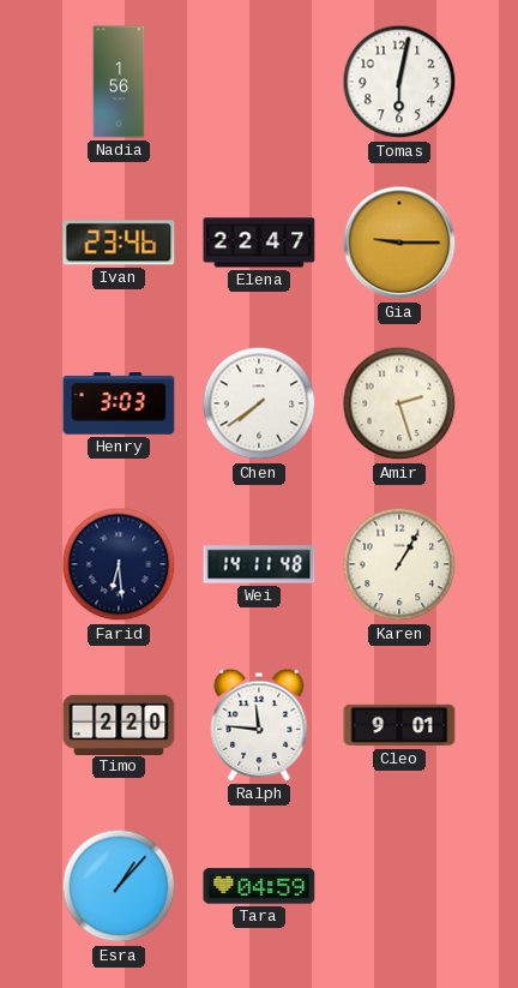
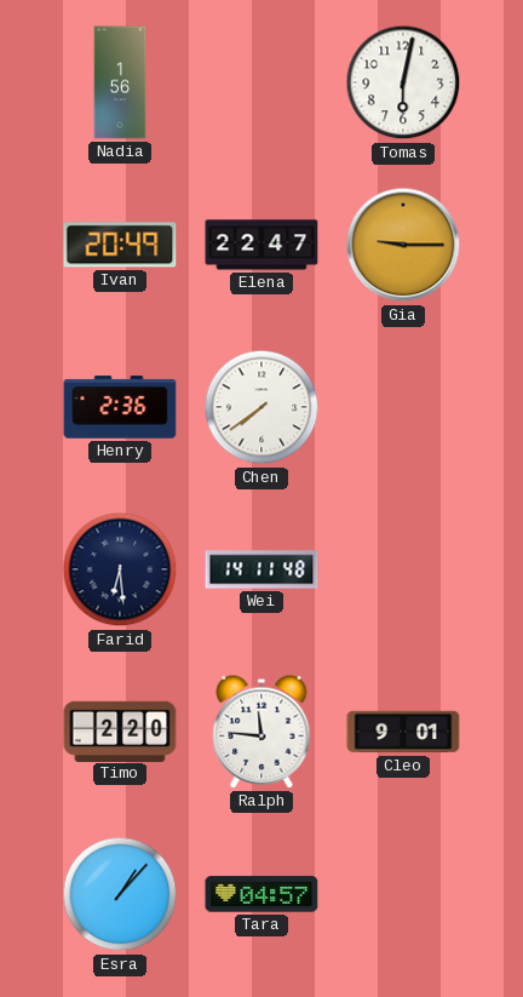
Ivan: 23:46 -> 20:49 (120, 245)
Henry: 3:03 -> 2:36 (120, 407)
Amir: 2:27 -> none (399, 403)
Karen: 1:05 -> none (399, 564)
Tara: 04:59 -> 04:57 (261, 894)
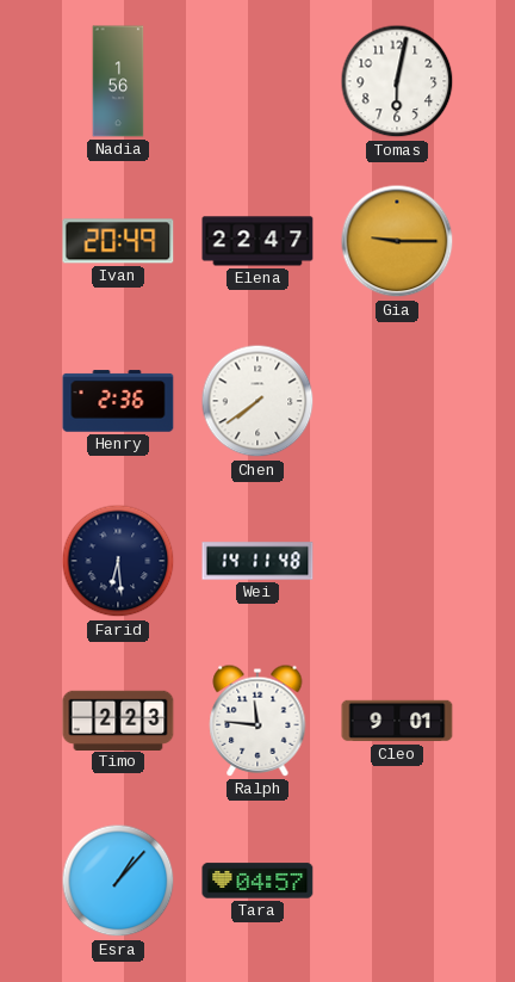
Timo: 2:20 -> 2:23 (118, 719)
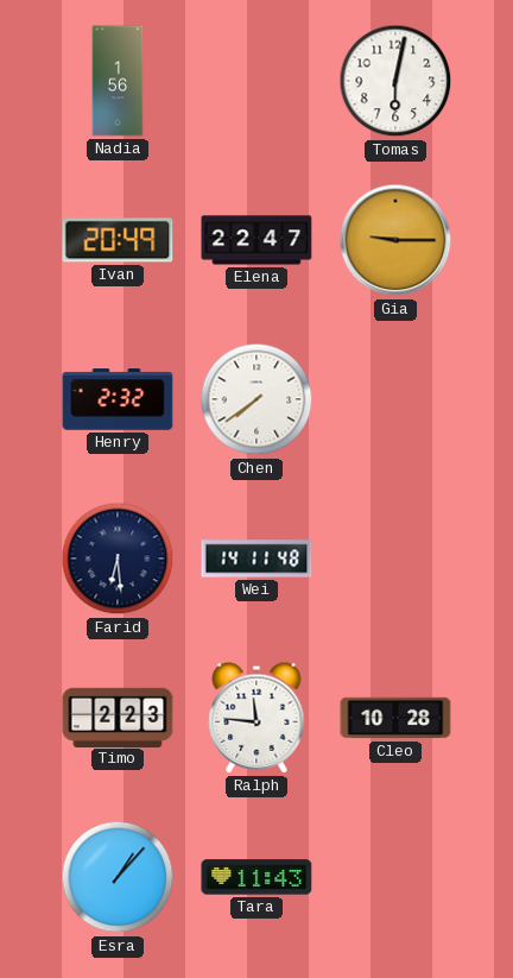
Henry: 2:36 -> 2:32 (118, 399)
Cleo: 9:01 -> 10:28 (395, 718)
Tara: 04:57 -> 11:43 (256, 877)
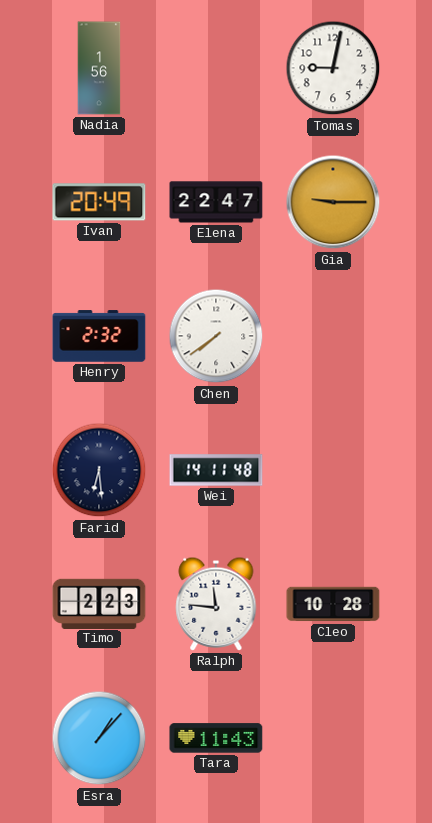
Tomas: 6:02 -> 9:02 (333, 68)
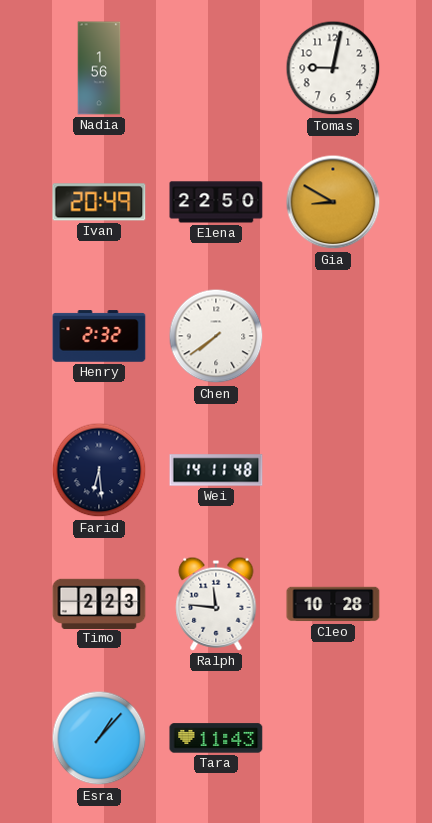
Elena: 22:47 -> 22:50 (216, 202)
Gia: 9:15 -> 8:50 (333, 202)
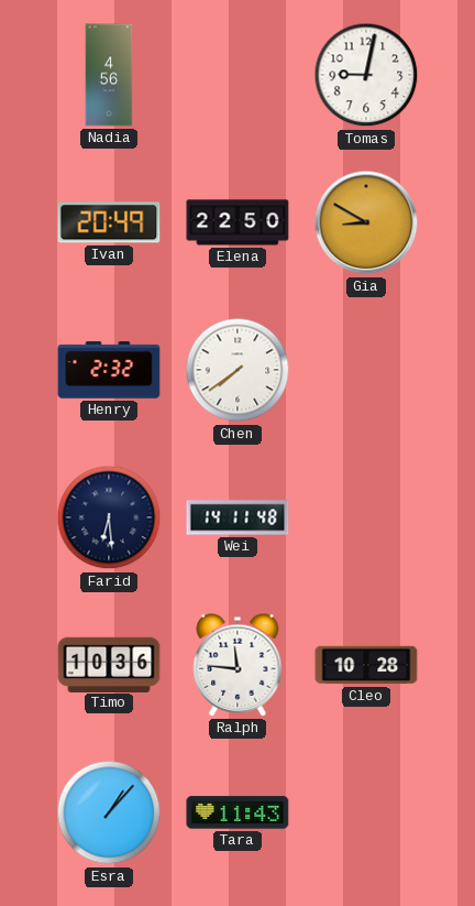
Nadia: 1:56 -> 4:56 (109, 75)
Timo: 2:23 -> 10:36 (109, 664)
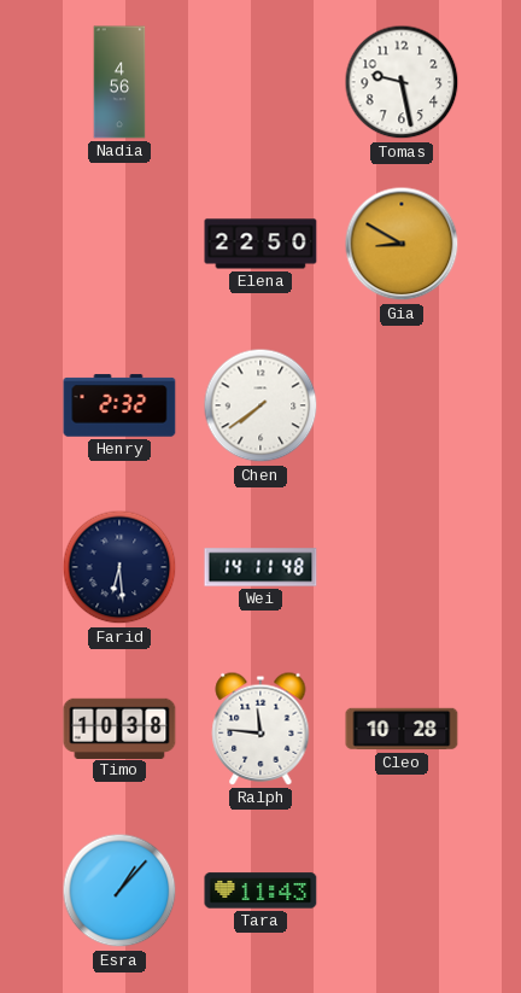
Tomas: 9:02 -> 9:28 (402, 82)
Ivan: 20:49 -> none (109, 222)
Timo: 10:36 -> 10:38 (119, 728)
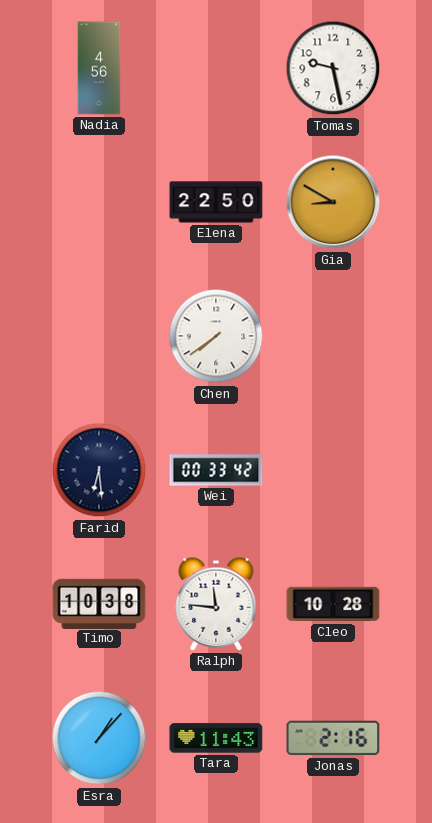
Henry: 2:32 -> none (119, 405)
Wei: 14:11 -> 00:33 (216, 470)
Jonas: none -> 2:16 (333, 738)
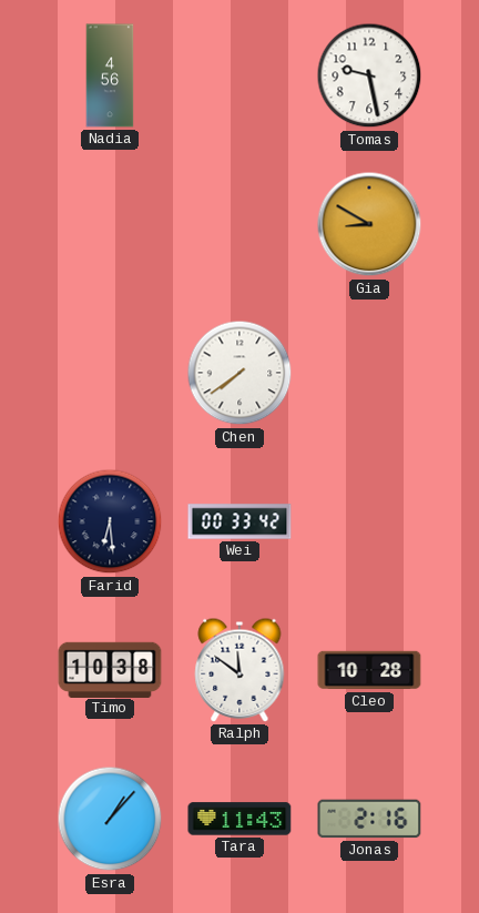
Elena: 22:50 -> none (216, 202)
Ralph: 11:46 -> 11:51 (239, 670)
